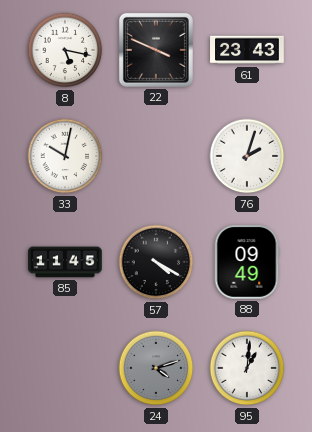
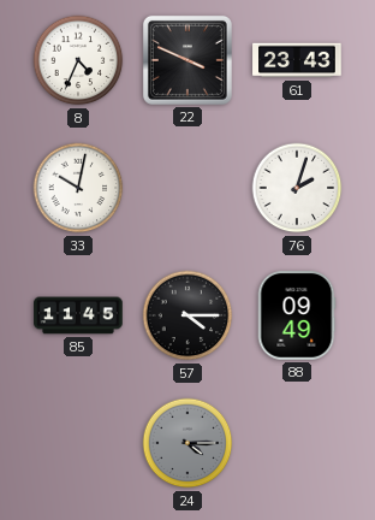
8: 5:17 -> 4:34 (78, 60)
57: 4:20 -> 4:15 (187, 315)
24: 4:12 -> 4:15 (187, 443)
95: 1:01 -> none (247, 368)
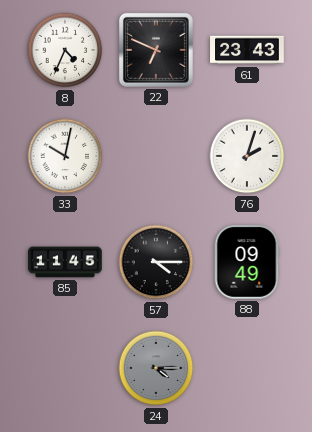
22: 3:49 -> 6:49 (156, 50)
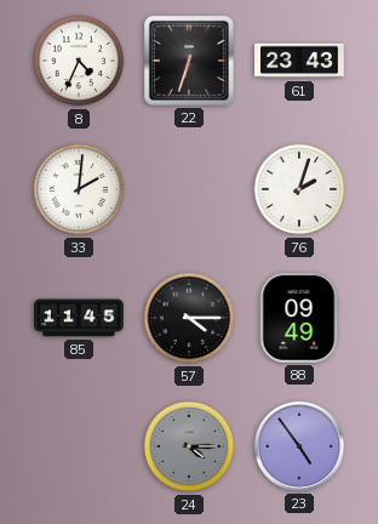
22: 6:49 -> 6:33 (189, 61)
33: 10:02 -> 2:01 (79, 189)
23: none -> 4:54 (299, 446)
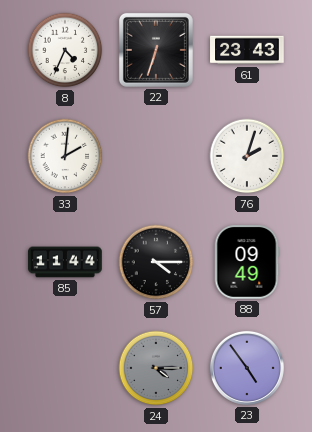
85: 11:45 -> 11:44 (65, 262)
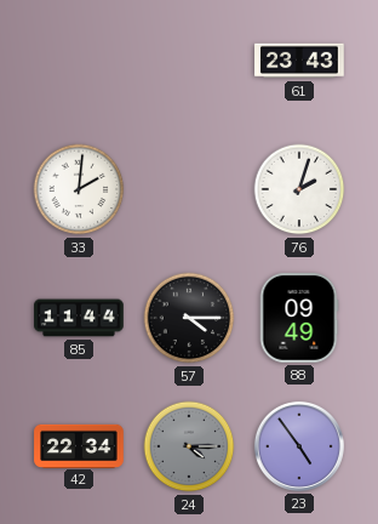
8: 4:34 -> none (65, 50)
22: 6:33 -> none (156, 50)
42: none -> 22:34 (79, 445)
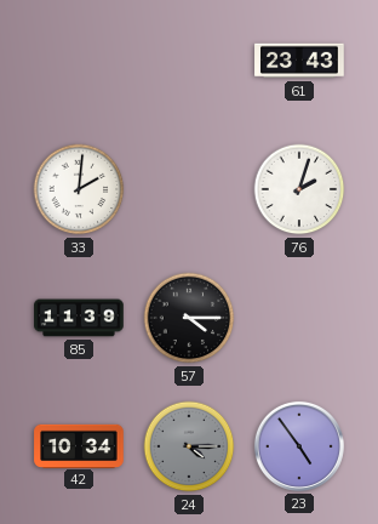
85: 11:44 -> 11:39 (79, 318)
88: 09:49 -> none (299, 318)
42: 22:34 -> 10:34 (79, 445)
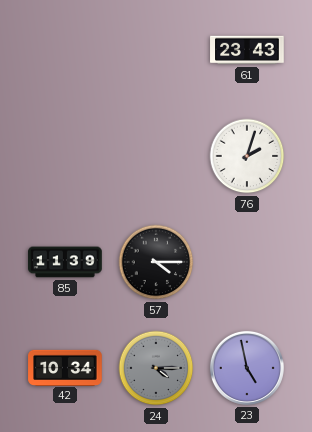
33: 2:01 -> none (79, 189)
23: 4:54 -> 4:58 (247, 368)
